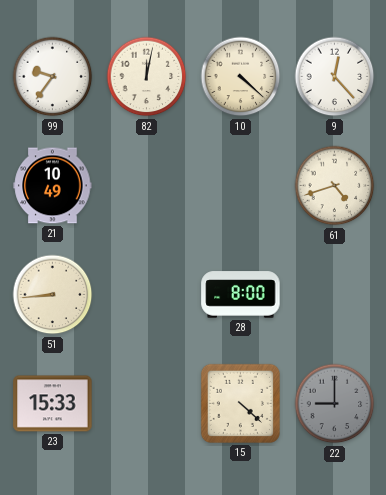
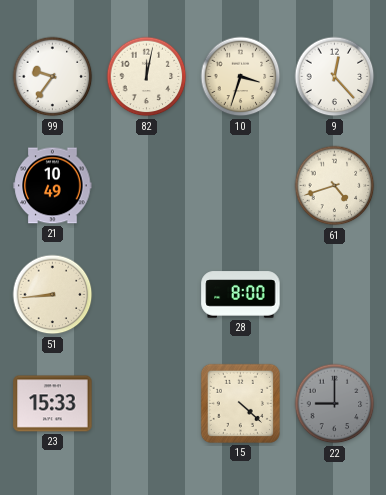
10: 4:22 -> 3:33 (241, 77)
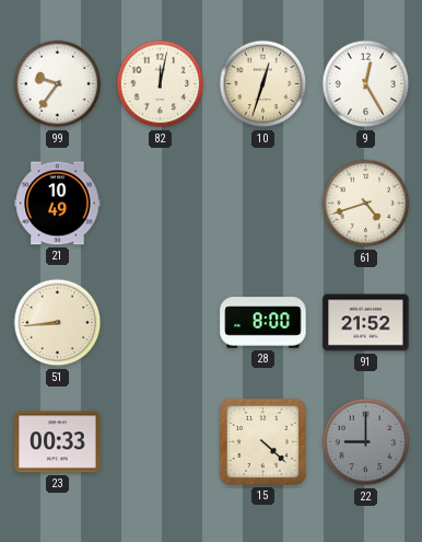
10: 3:33 -> 12:33 (263, 84)
9: 12:23 -> 12:25 (366, 84)
91: none -> 21:52 (366, 323)
23: 15:33 -> 00:33 (58, 442)
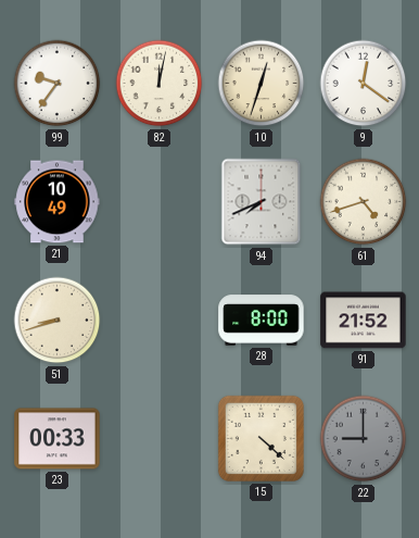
9: 12:25 -> 12:21 (364, 84)
94: none -> 7:41 (262, 202)
51: 8:44 -> 8:42 (58, 321)
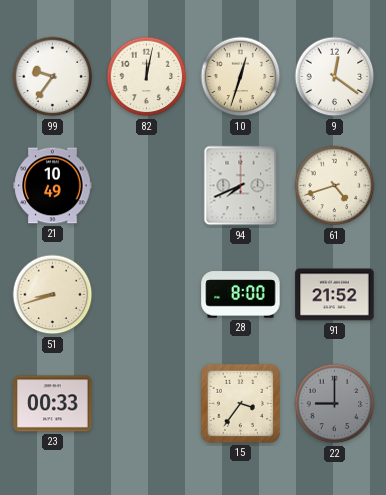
15: 4:22 -> 3:36 (240, 403)
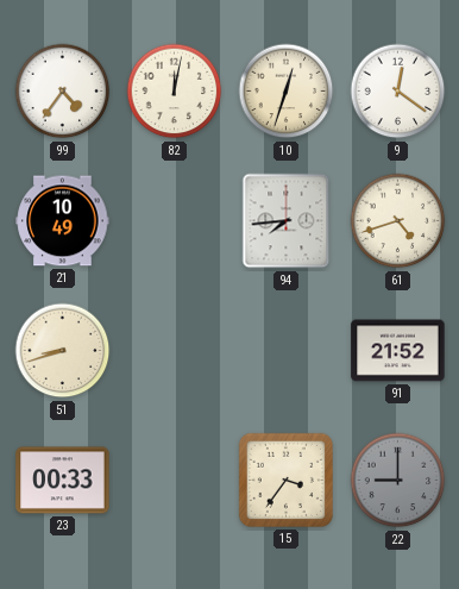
99: 9:36 -> 4:36 (63, 92)
94: 7:41 -> 7:44 (287, 221)
28: 8:00 -> none (241, 295)
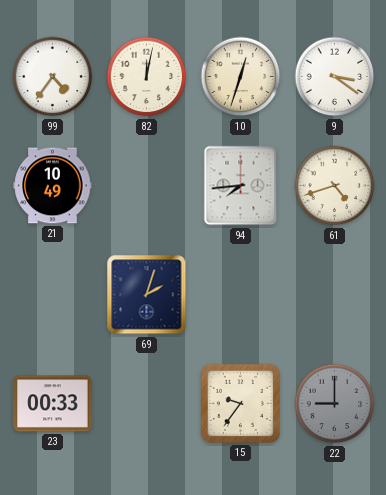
9: 12:21 -> 3:21 (335, 77)
51: 8:42 -> none (63, 351)
69: none -> 2:03 (147, 295)
91: 21:52 -> none (398, 351)
15: 3:36 -> 9:36 (240, 403)
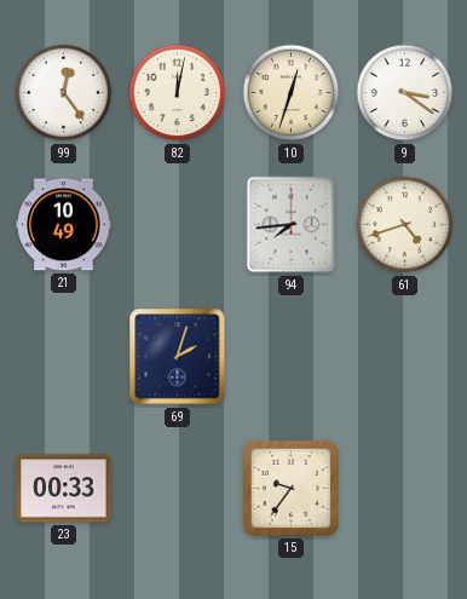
99: 4:36 -> 12:24 (64, 93)
22: 9:00 -> none (335, 404)
